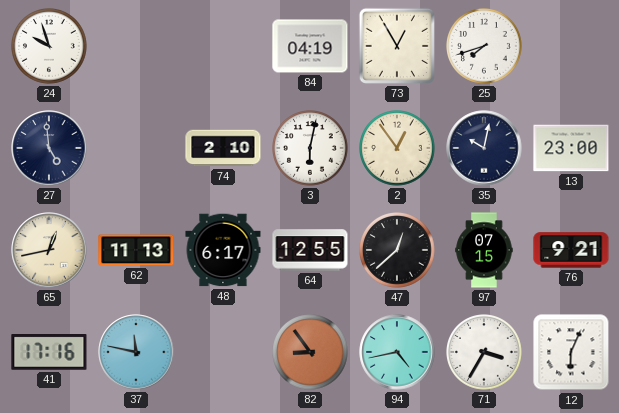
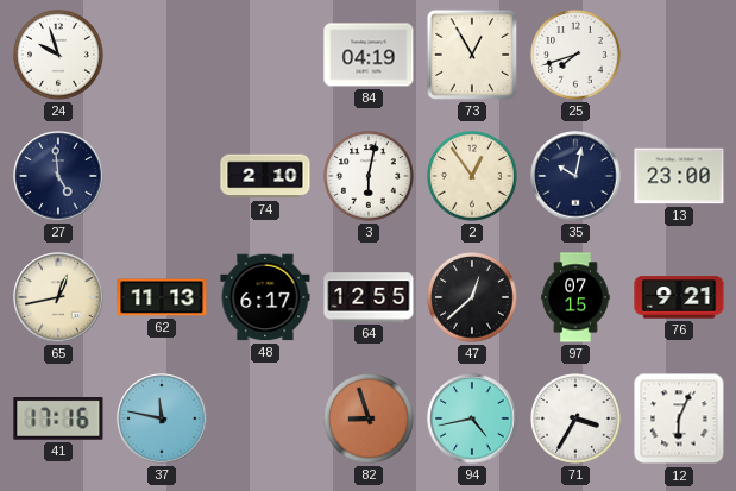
82: 8:54 -> 8:57 (370, 420)
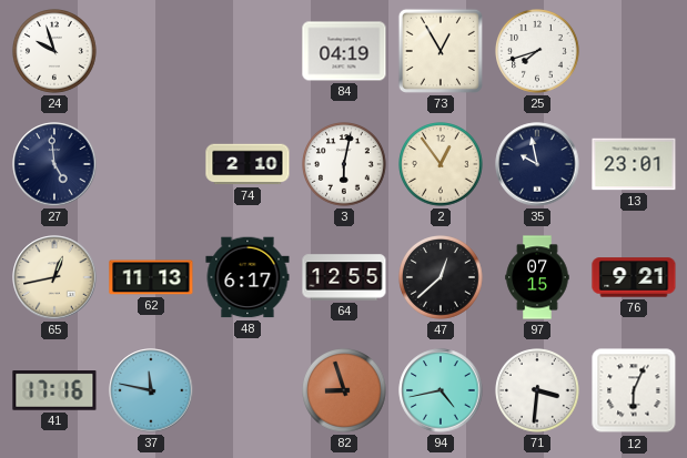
35: 10:02 -> 9:58 (537, 164)
13: 23:00 -> 23:01 (634, 164)
71: 3:35 -> 3:31 (538, 391)
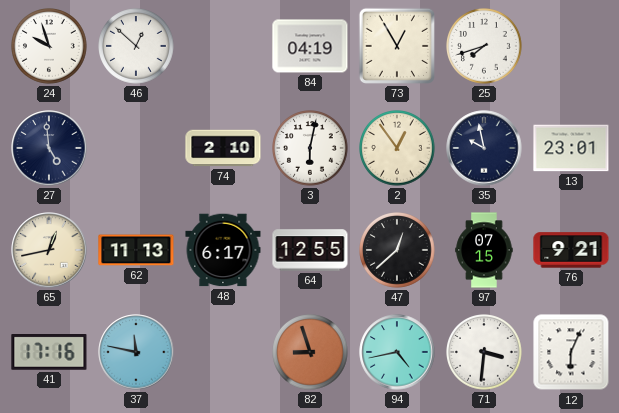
46: none -> 12:52 (137, 47)
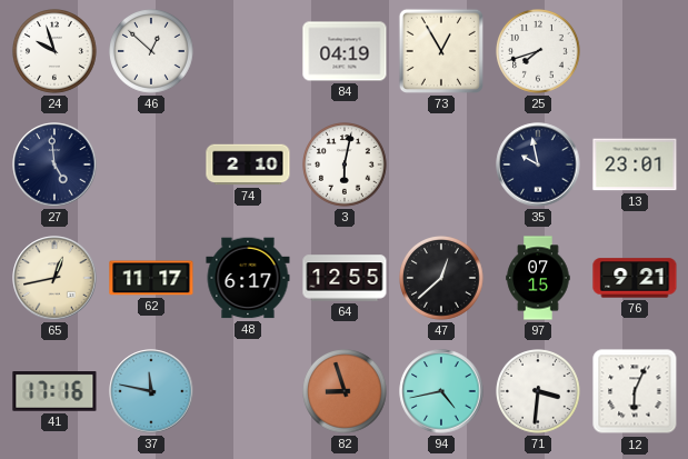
2: 12:54 -> none (398, 149)
62: 11:13 -> 11:17 (151, 278)
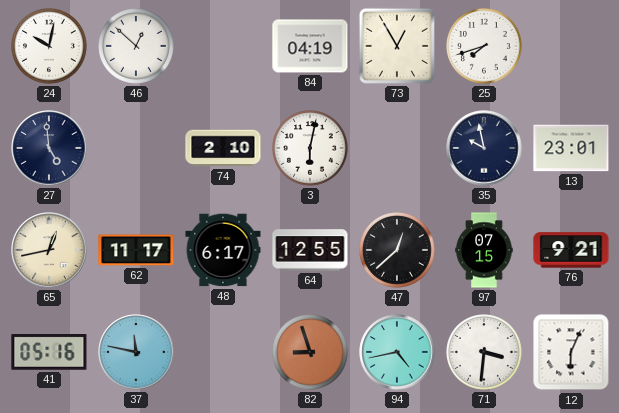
24: 9:57 -> 10:02 (50, 47)
41: 17:16 -> 05:16 (49, 353)
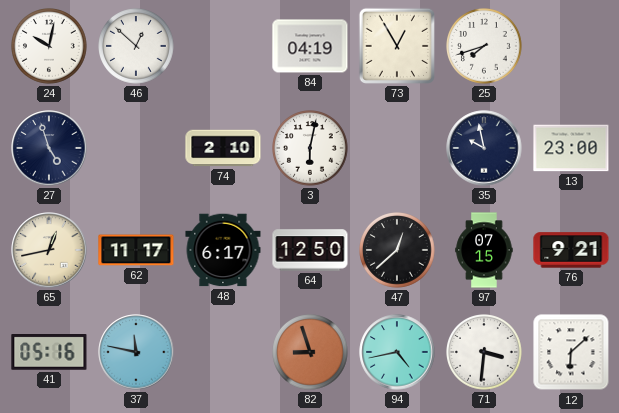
27: 4:59 -> 4:57 (49, 148)
13: 23:01 -> 23:00 (571, 148)
64: 12:55 -> 12:50 (310, 250)
12: 6:04 -> 6:08 (571, 352)
